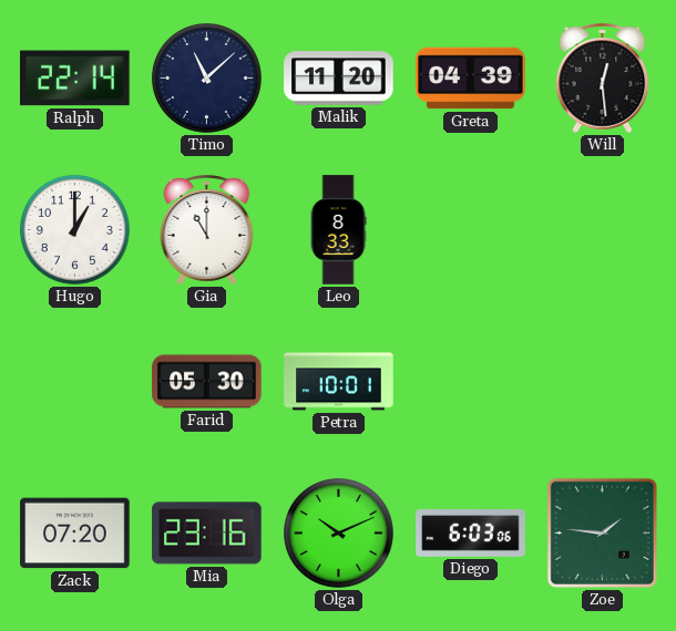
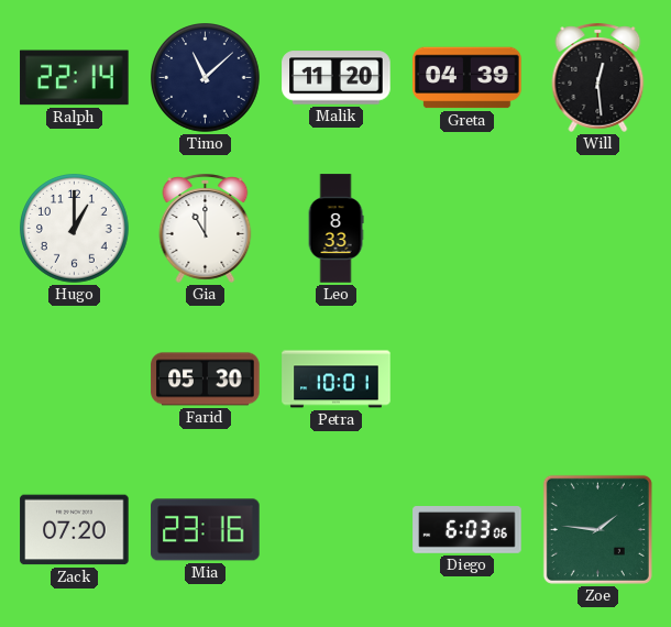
Olga: 10:11 -> none (339, 534)
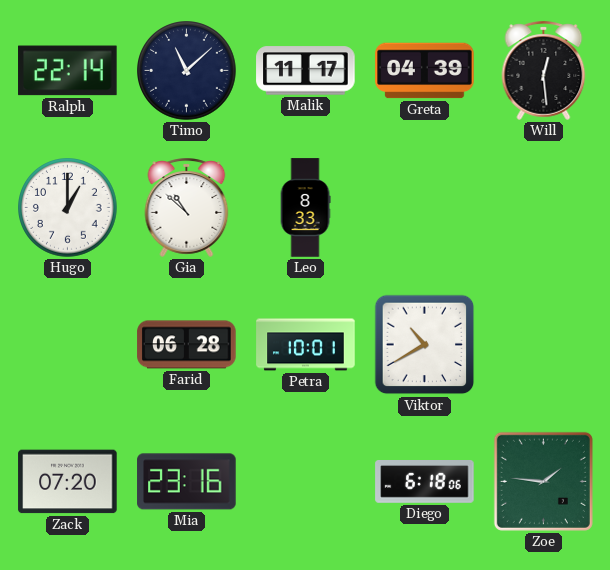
Malik: 11:20 -> 11:17 (306, 71)
Gia: 11:00 -> 10:52 (187, 207)
Farid: 05:30 -> 06:28 (187, 345)
Viktor: none -> 10:40 (425, 345)
Diego: 6:03 -> 6:18 (425, 482)
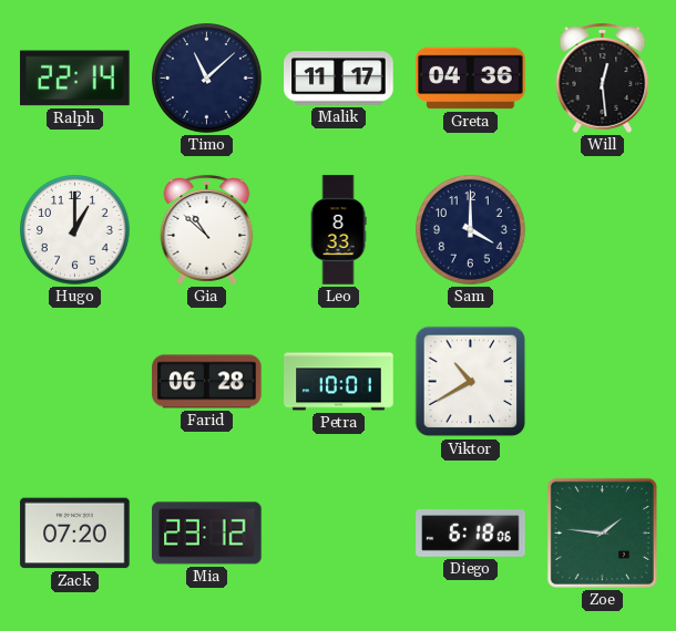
Greta: 04:39 -> 04:36 (471, 79)
Sam: none -> 4:00 (471, 230)
Mia: 23:16 -> 23:12 (207, 534)
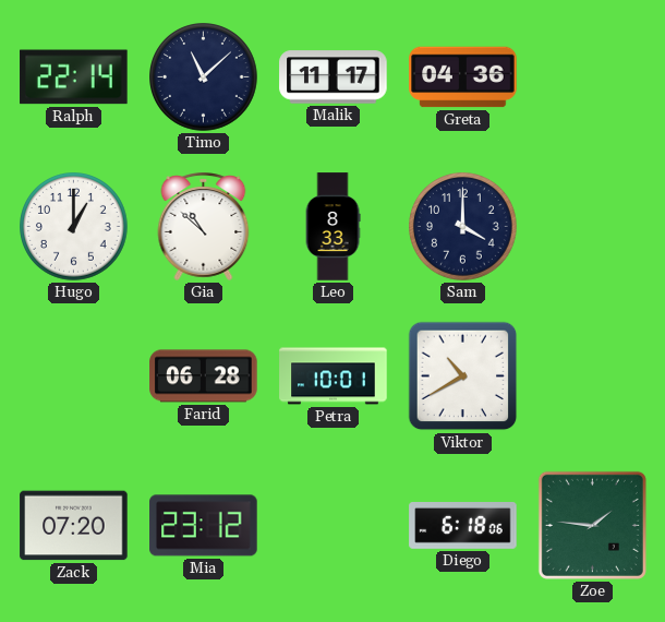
Will: 12:29 -> none (603, 77)
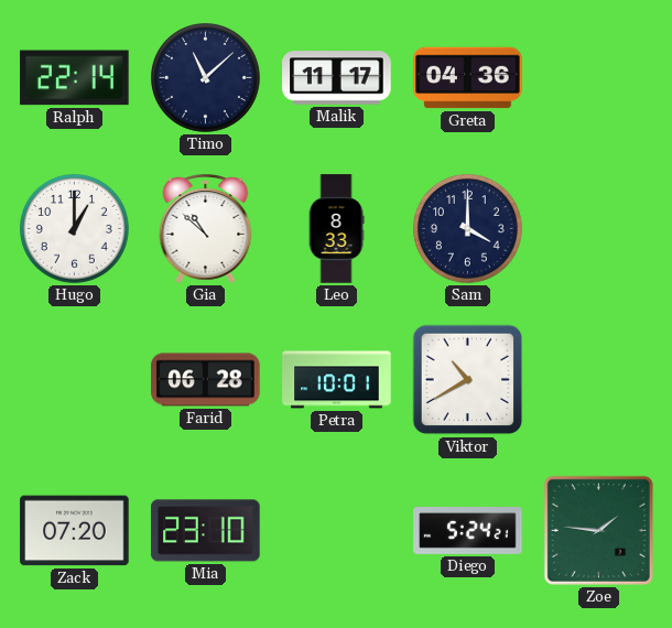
Mia: 23:12 -> 23:10 (206, 531)
Diego: 6:18 -> 5:24 (468, 531)
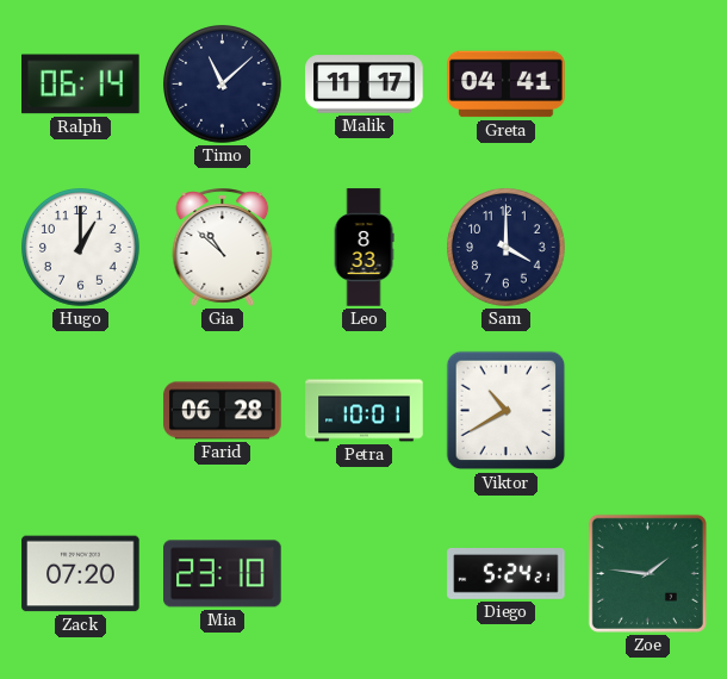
Ralph: 22:14 -> 06:14 (81, 85)
Greta: 04:36 -> 04:41 (507, 85)
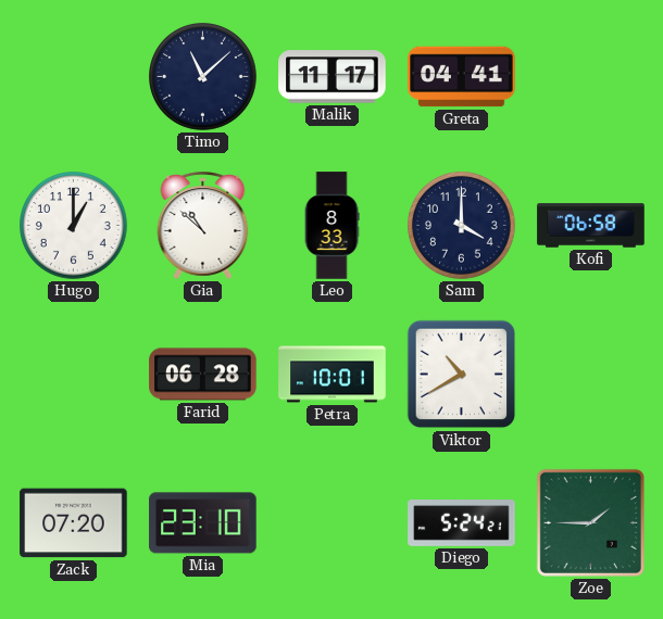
Ralph: 06:14 -> none (81, 85)
Kofi: none -> 06:58 (591, 226)
Zoe: 1:46 -> 1:45 (590, 522)
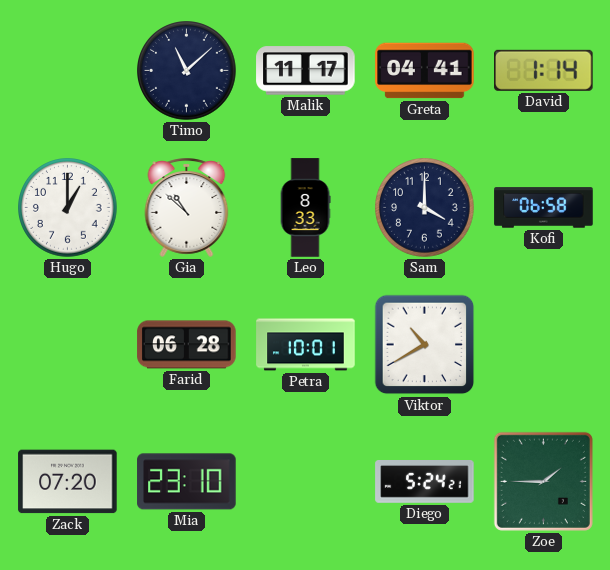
David: none -> 1:14 (544, 70)
